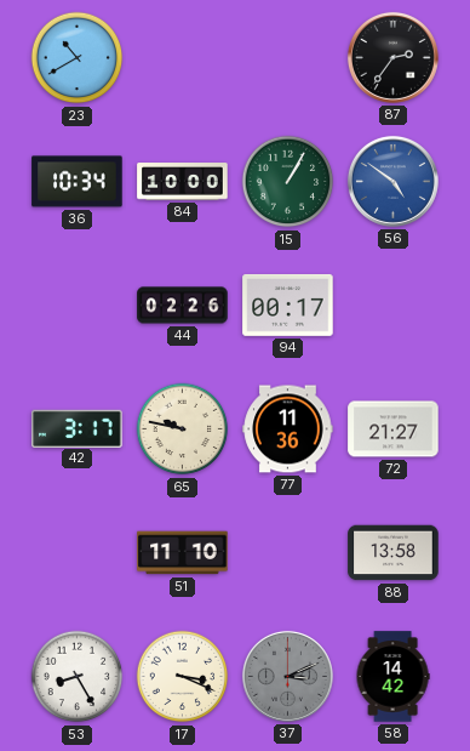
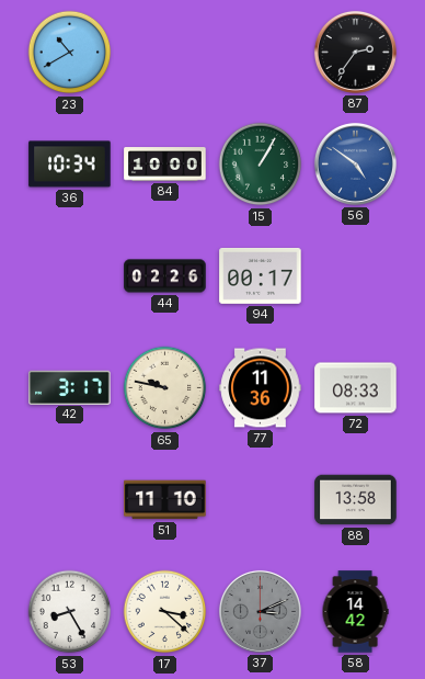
72: 21:27 -> 08:33 (356, 388)
17: 3:19 -> 3:22 (165, 612)
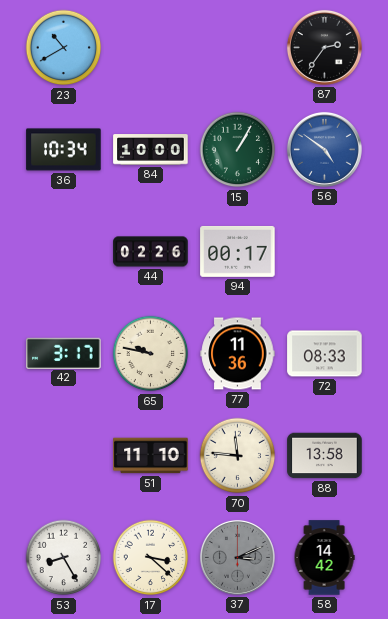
70: none -> 11:46 (238, 456)
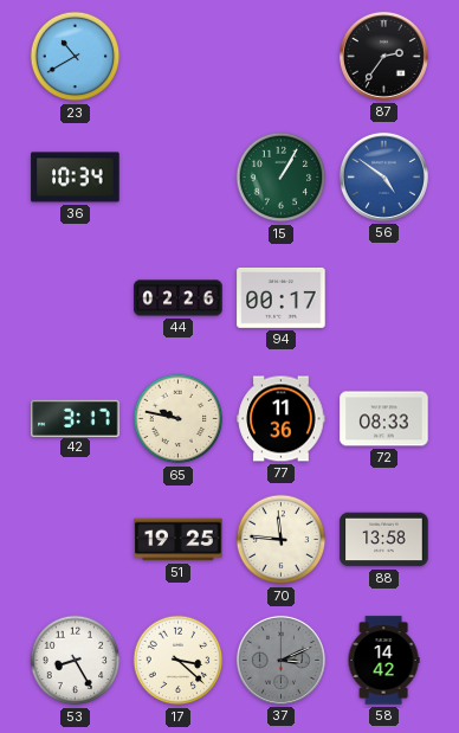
84: 10:00 -> none (151, 150)
51: 11:10 -> 19:25 (179, 540)
